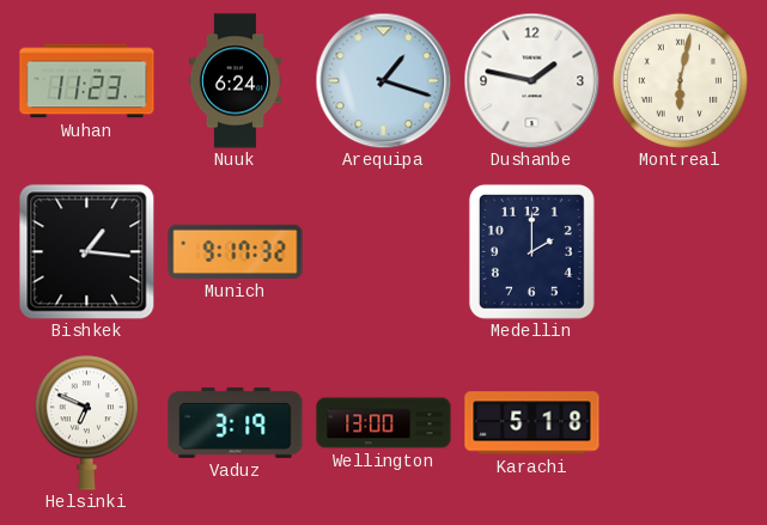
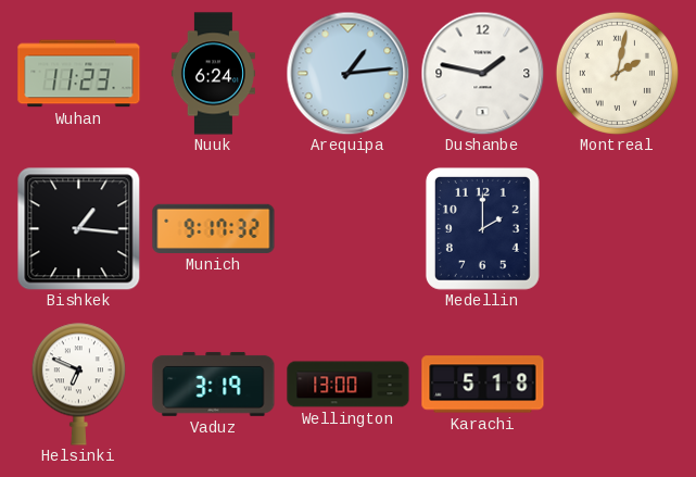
Arequipa: 1:18 -> 1:14 (347, 73)
Montreal: 6:02 -> 2:02 (617, 73)
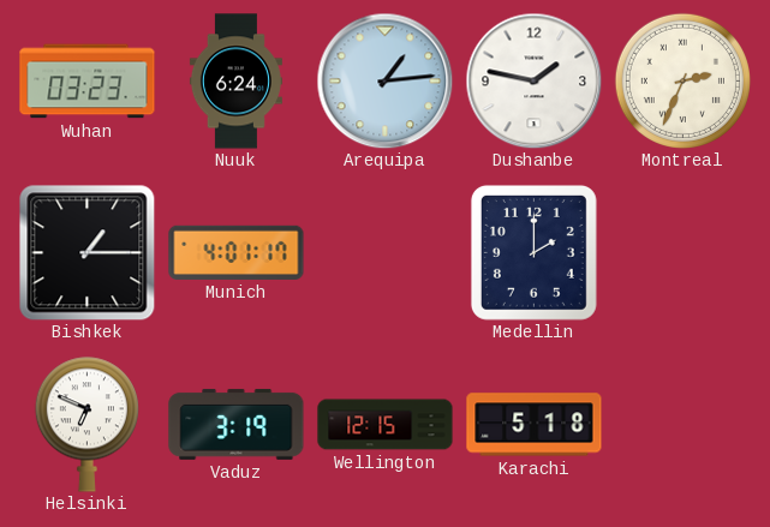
Wuhan: 11:23 -> 03:23 (88, 82)
Montreal: 2:02 -> 2:34 (682, 80)
Bishkek: 1:16 -> 1:15 (86, 252)
Munich: 9:17 -> 4:01 (237, 252)
Wellington: 13:00 -> 12:15 (386, 425)
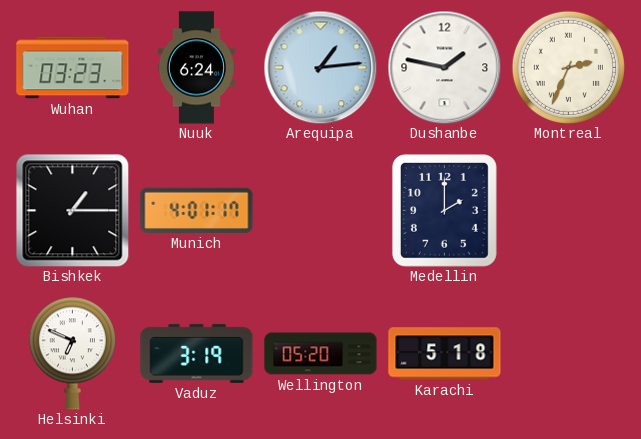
Wellington: 12:15 -> 05:20 (321, 354)
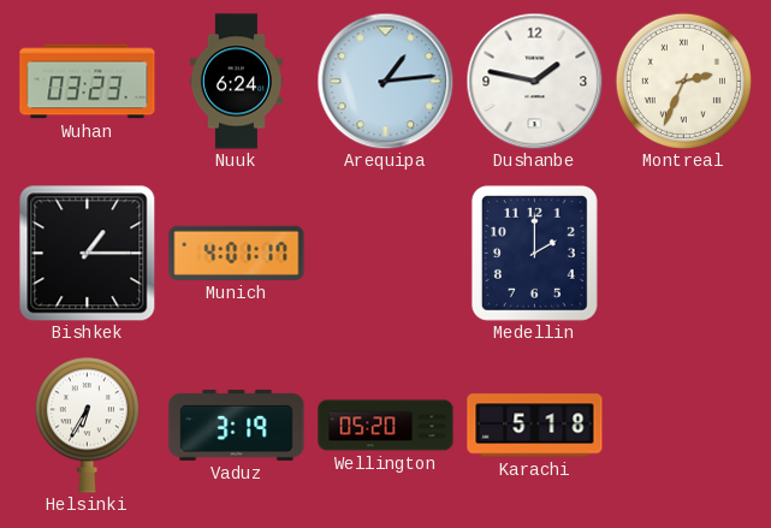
Helsinki: 6:49 -> 6:35 (87, 425)
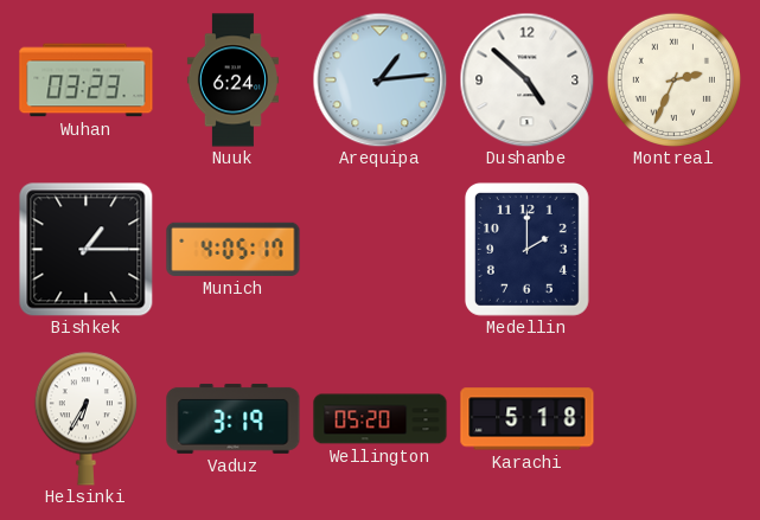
Dushanbe: 1:47 -> 4:52 (526, 79)
Munich: 4:01 -> 4:05 (234, 249)
